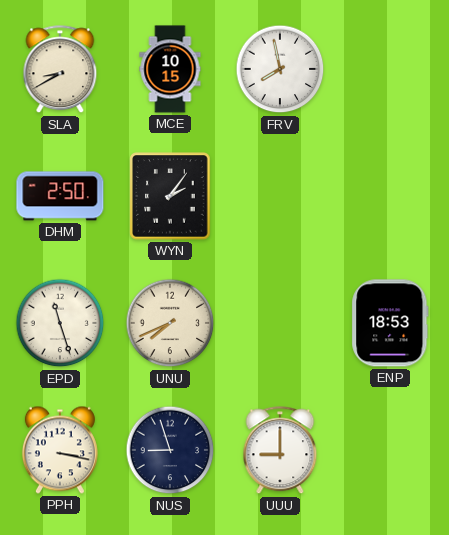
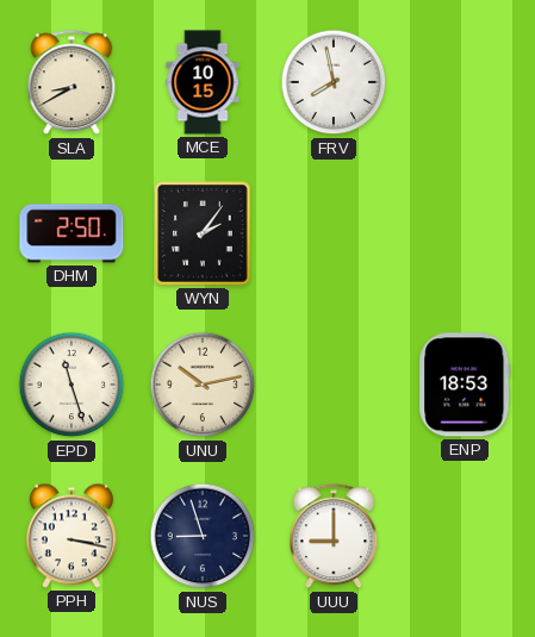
UNU: 7:41 -> 10:13 (203, 385)
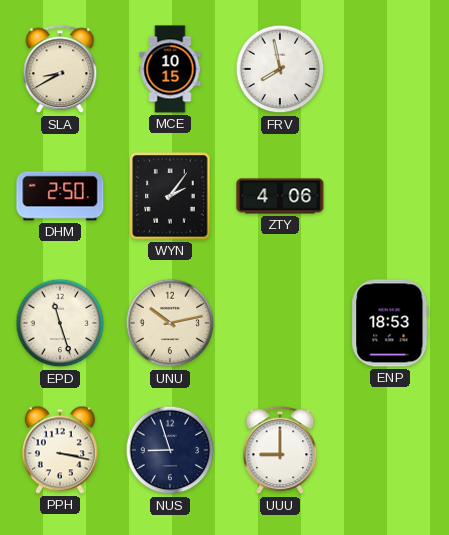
ZTY: none -> 4:06 (280, 196)
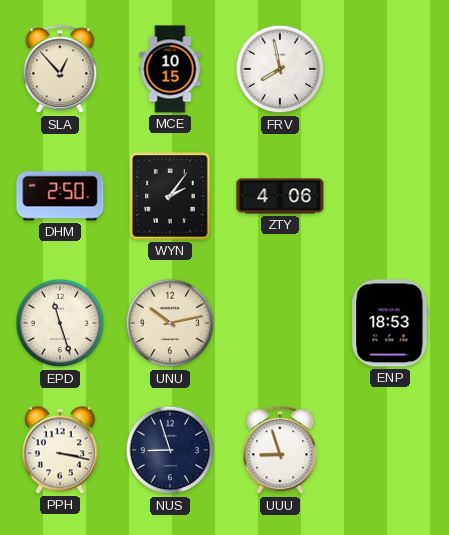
SLA: 8:40 -> 12:53 (60, 70)
UUU: 9:00 -> 8:57 (280, 451)
